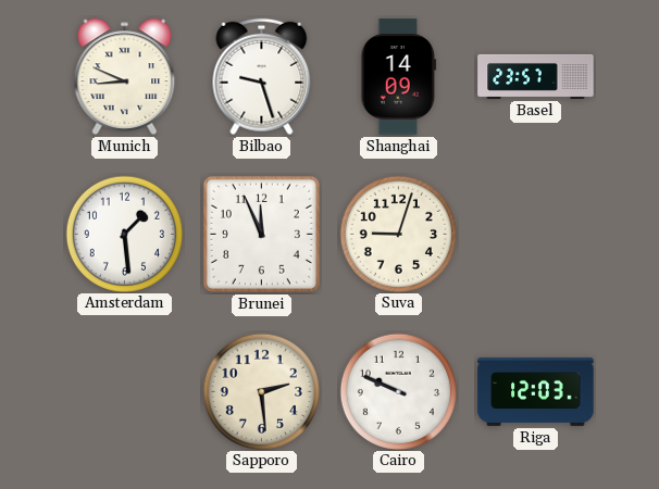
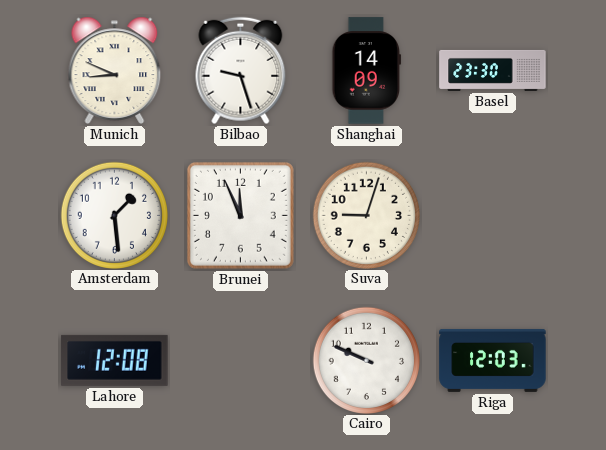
Basel: 23:57 -> 23:30 (493, 70)
Lahore: none -> 12:08 (115, 360)
Sapporo: 2:29 -> none (261, 391)
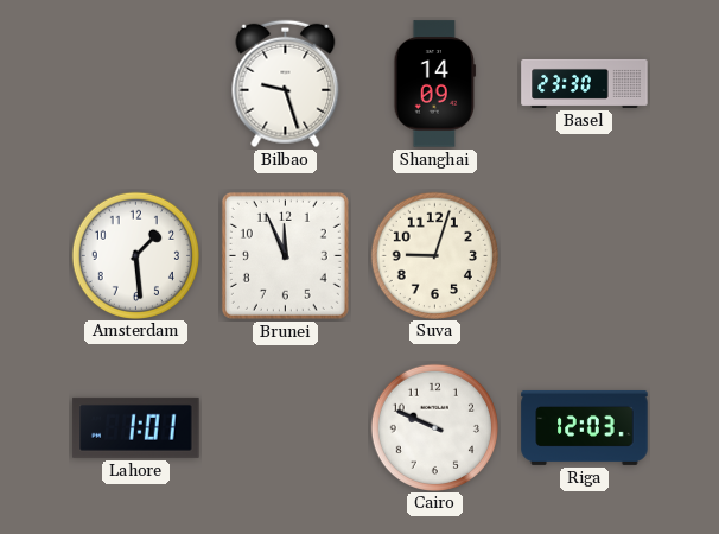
Munich: 8:49 -> none (115, 70)
Lahore: 12:08 -> 1:01 (136, 427)
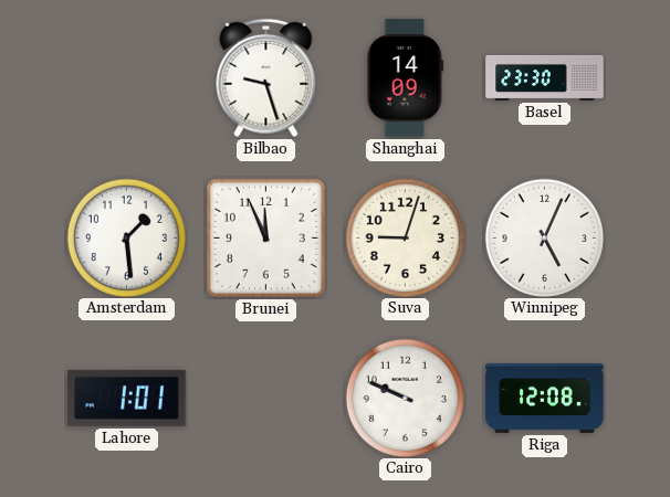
Winnipeg: none -> 5:04 (544, 237)
Riga: 12:03 -> 12:08 (545, 398)
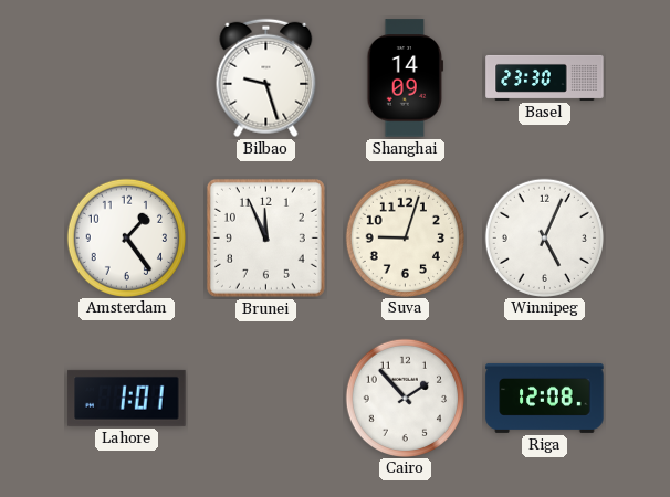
Amsterdam: 1:29 -> 1:24 (126, 237)
Cairo: 9:49 -> 1:53 (405, 398)
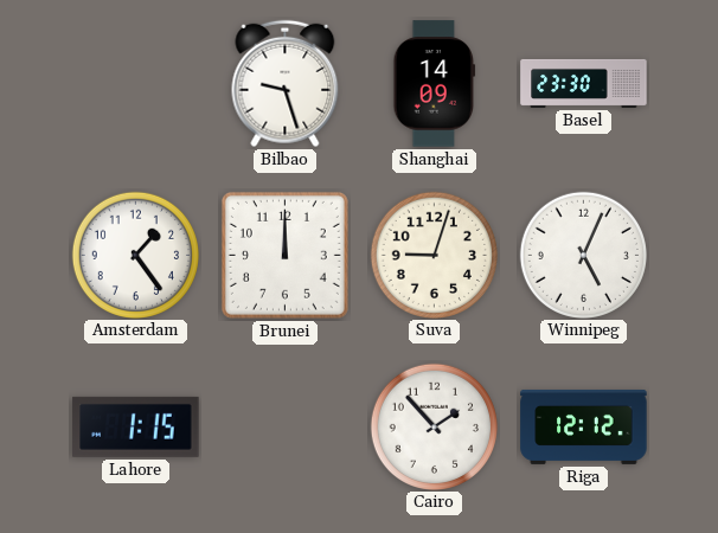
Brunei: 11:56 -> 12:00 (284, 255)
Lahore: 1:01 -> 1:15 (136, 426)
Riga: 12:08 -> 12:12 (584, 426)
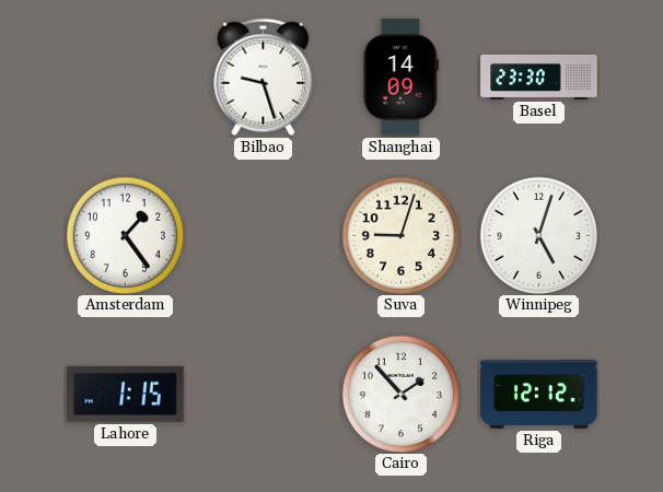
Brunei: 12:00 -> none (284, 255)
Winnipeg: 5:04 -> 5:03 (538, 235)
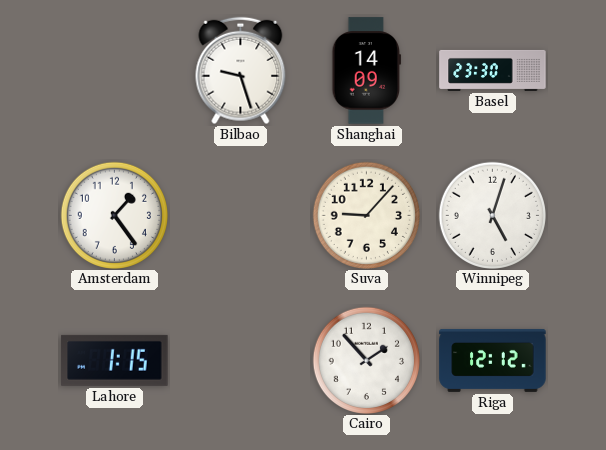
Suva: 9:03 -> 9:07 (366, 215)
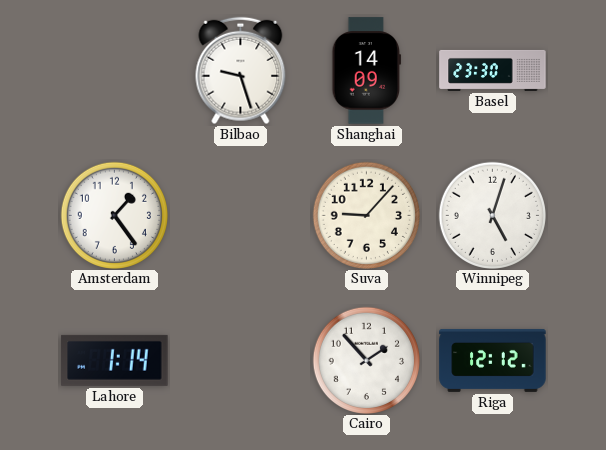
Lahore: 1:15 -> 1:14 (115, 360)
